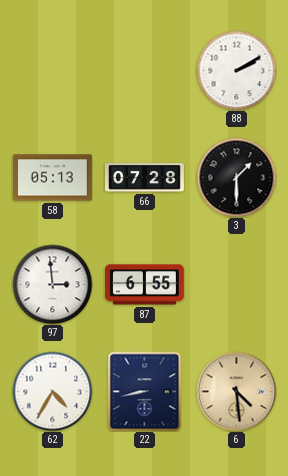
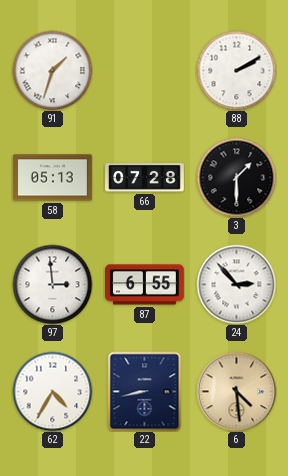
91: none -> 1:33 (52, 70)
24: none -> 2:53 (236, 284)
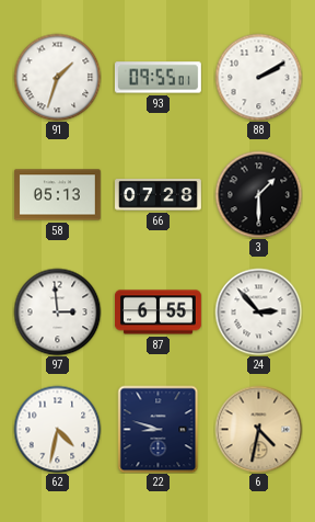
93: none -> 09:55 (157, 78)
62: 4:35 -> 4:32 (57, 429)
22: 8:43 -> 8:48 (159, 429)
6: 4:29 -> 4:32 (258, 429)
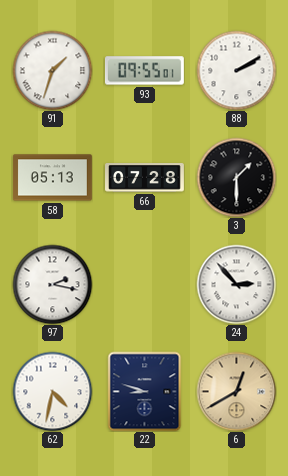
97: 2:59 -> 2:17 (52, 284)
87: 6:55 -> none (159, 313)
6: 4:32 -> 12:40 (236, 391)
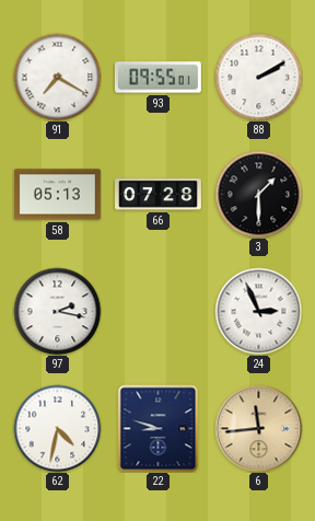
91: 1:33 -> 7:20 (57, 77)
24: 2:53 -> 2:56 (258, 311)
6: 12:40 -> 11:44 (258, 428)
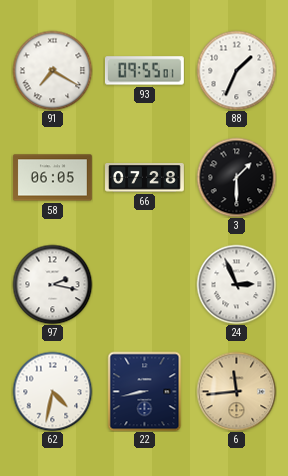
88: 2:10 -> 1:34 (236, 70)
58: 05:13 -> 06:05 (52, 178)
22: 8:48 -> 8:43 (145, 391)
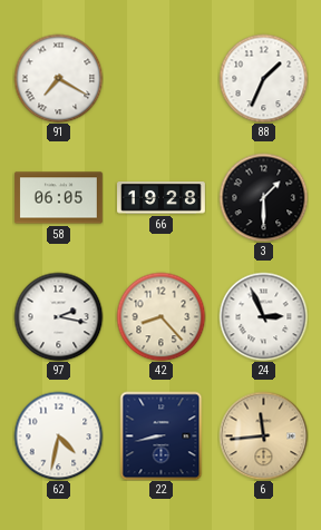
93: 09:55 -> none (144, 71)
66: 07:28 -> 19:28 (162, 198)
42: none -> 8:23 (160, 316)
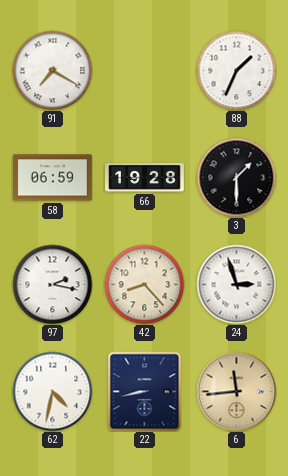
58: 06:05 -> 06:59 (52, 178)
24: 2:56 -> 2:57 (236, 284)
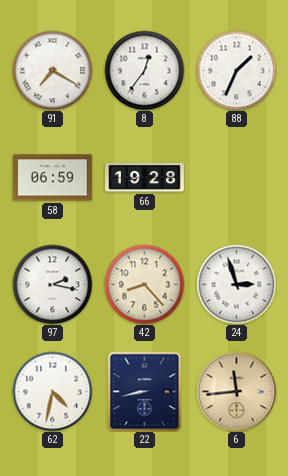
8: none -> 12:36 (144, 70)
3: 1:30 -> none (236, 177)
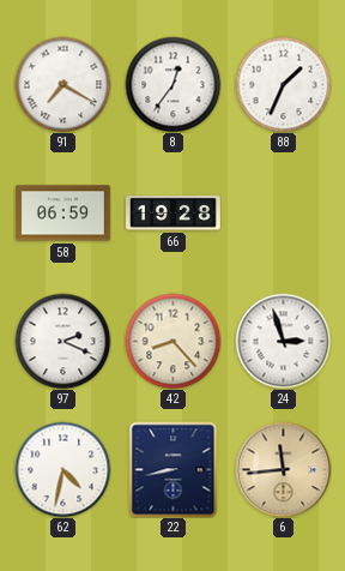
97: 2:17 -> 2:19 (62, 341)
